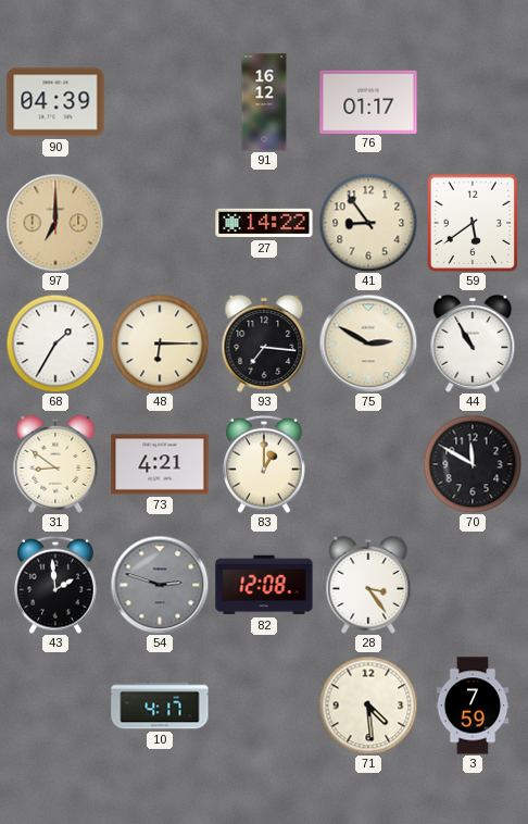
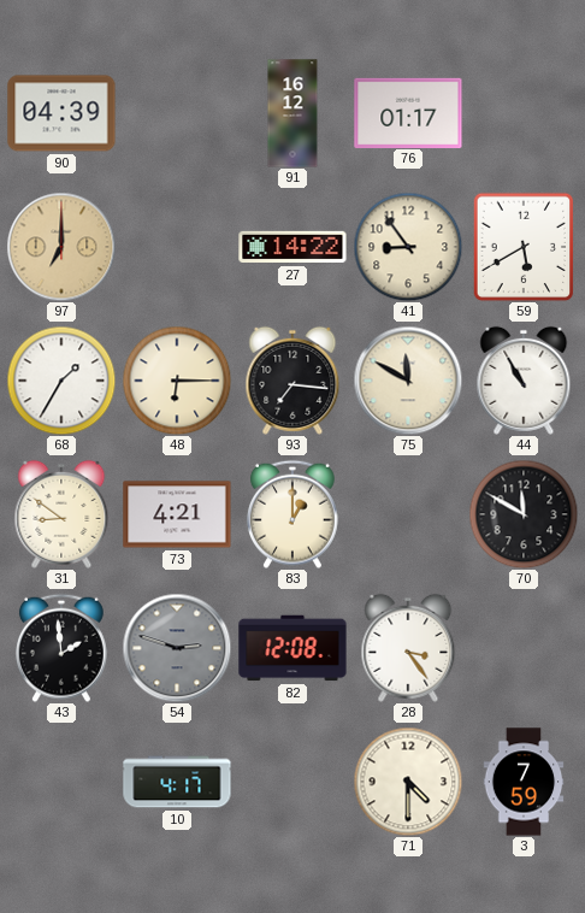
59: 5:39 -> 5:40 (524, 247)
75: 2:50 -> 11:50 (408, 381)
71: 4:29 -> 4:30 (408, 782)
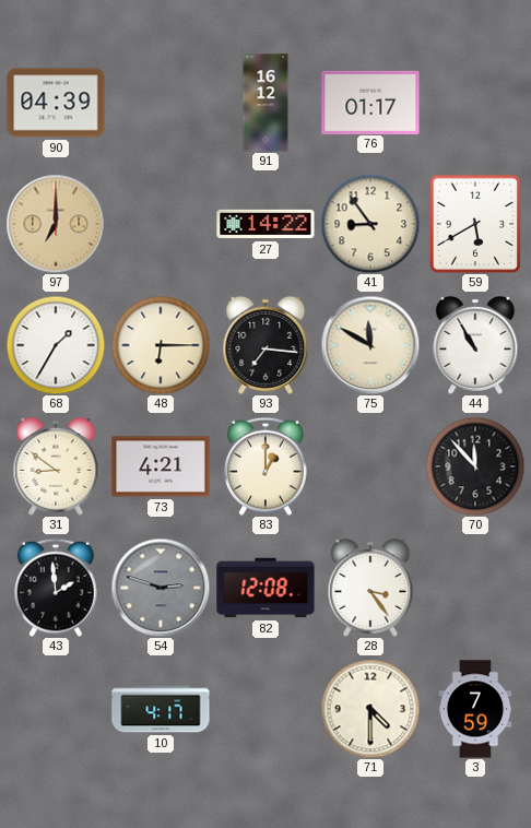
70: 11:50 -> 11:53 (475, 466)
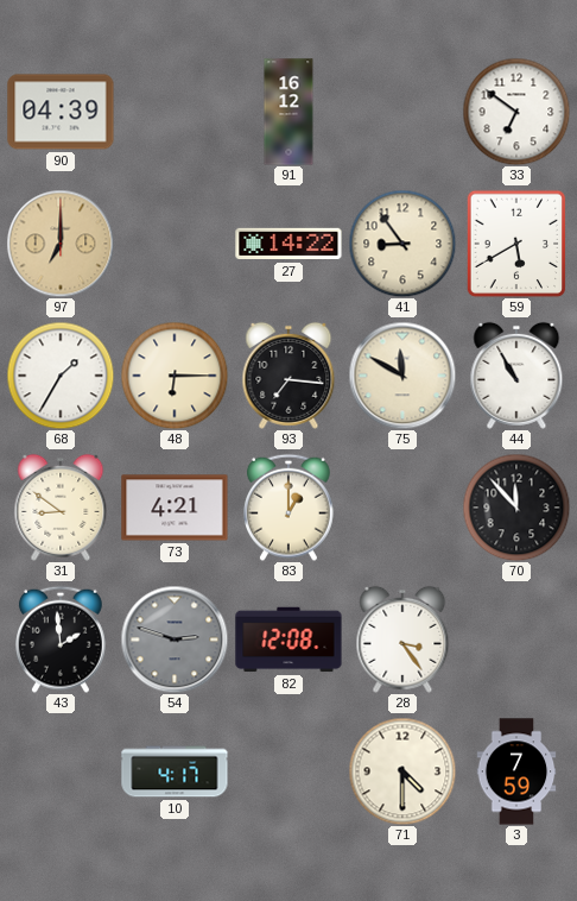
76: 01:17 -> none (370, 102)
33: none -> 6:51 (516, 112)
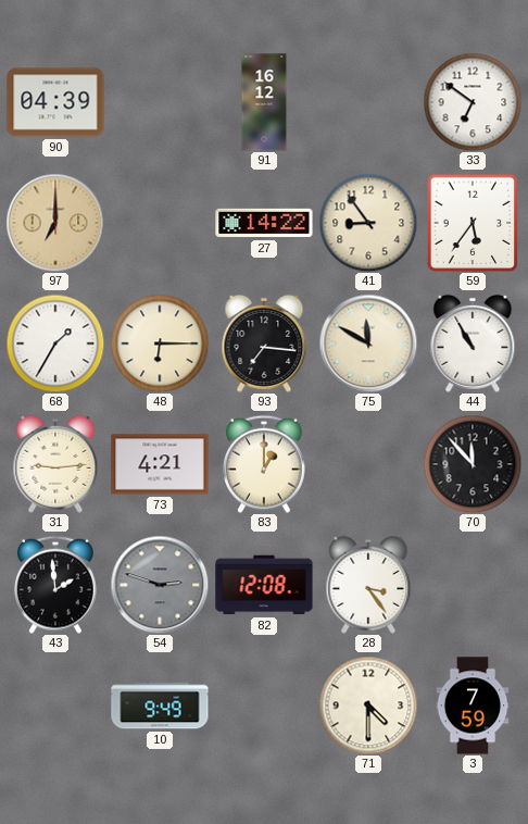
59: 5:40 -> 5:36 (473, 223)
31: 8:51 -> 9:14 (55, 464)
10: 4:17 -> 9:49 (160, 706)
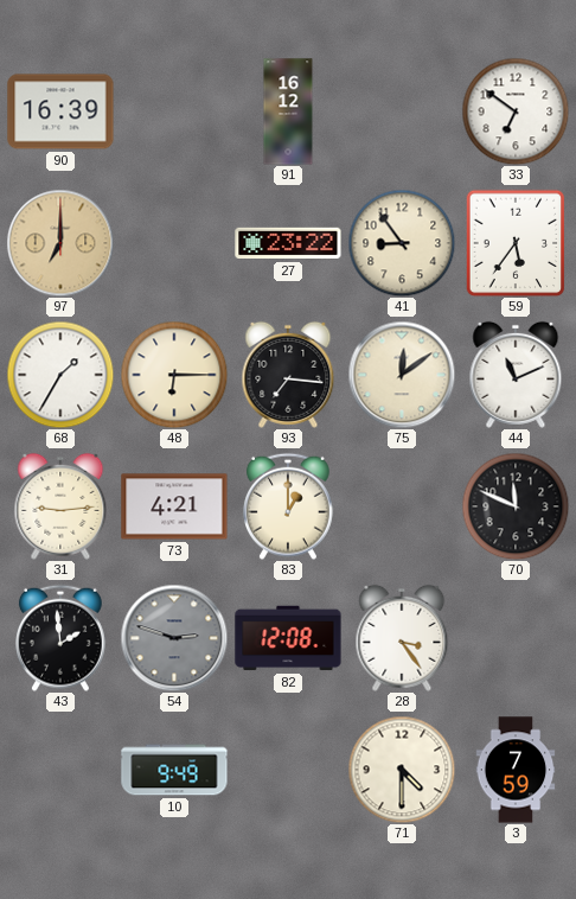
90: 04:39 -> 16:39 (60, 111)
27: 14:22 -> 23:22 (288, 243)
75: 11:50 -> 12:09 (402, 375)
44: 10:55 -> 11:11 (516, 375)
70: 11:53 -> 11:49 (516, 506)
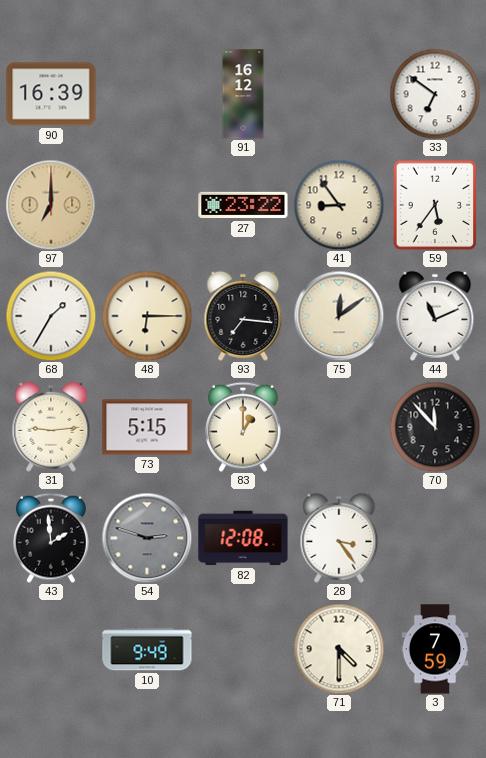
73: 4:21 -> 5:15 (147, 427)
70: 11:49 -> 11:53 (435, 427)
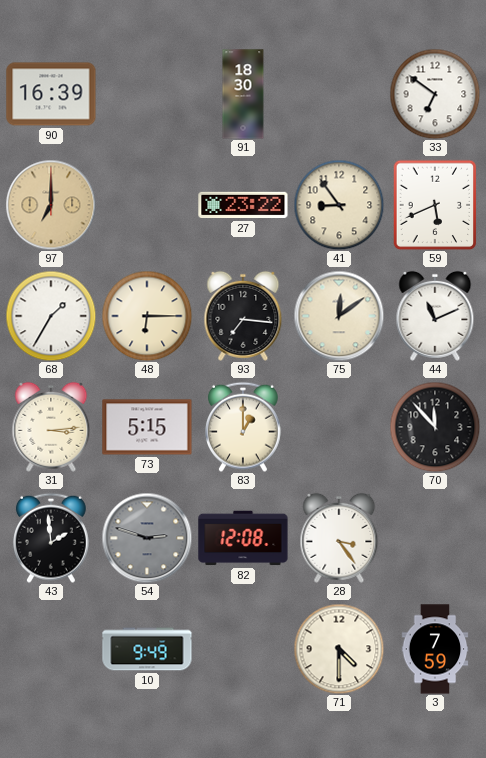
91: 16:12 -> 18:30 (243, 94)
59: 5:36 -> 5:41 (435, 205)
31: 9:14 -> 3:14 (51, 427)
